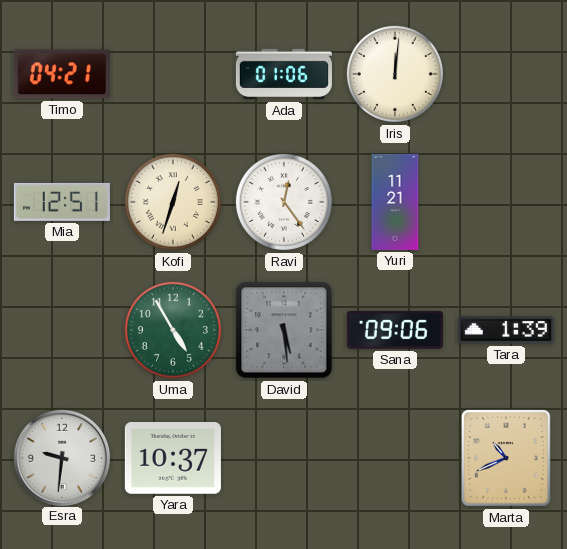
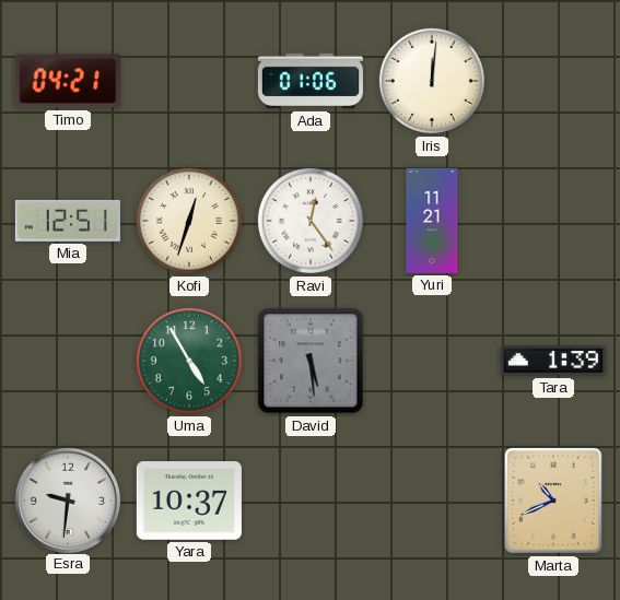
Sana: 09:06 -> none (395, 330)
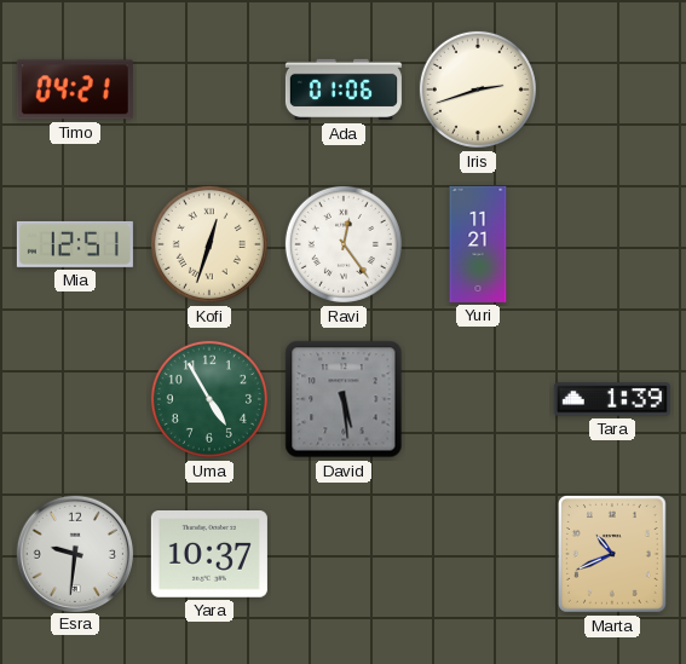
Iris: 12:01 -> 2:42 (478, 90)
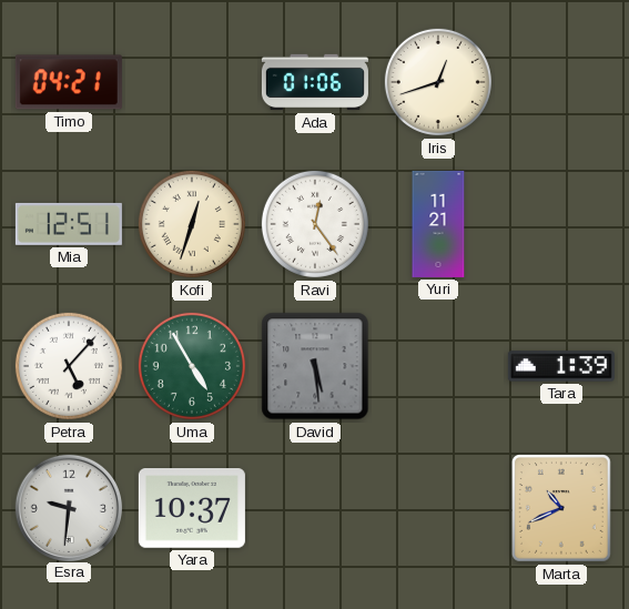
Iris: 2:42 -> 12:42 (438, 82)
Petra: none -> 5:07 (69, 366)
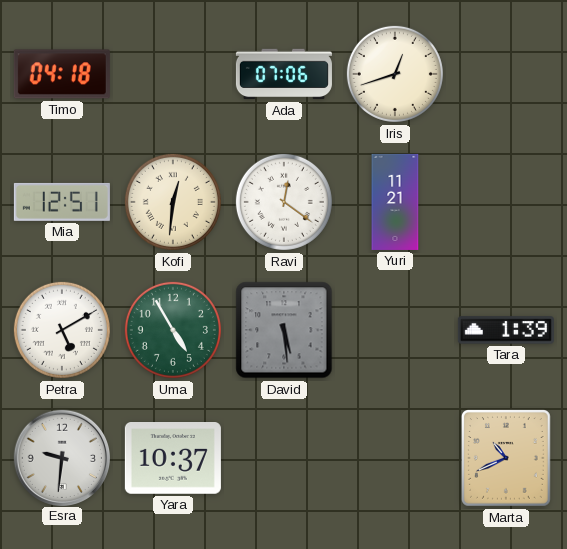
Timo: 04:21 -> 04:18 (62, 74)
Ada: 01:06 -> 07:06 (284, 74)
Kofi: 12:33 -> 12:31 (173, 202)
Ravi: 12:24 -> 12:21 (284, 202)
Petra: 5:07 -> 5:10 (62, 330)
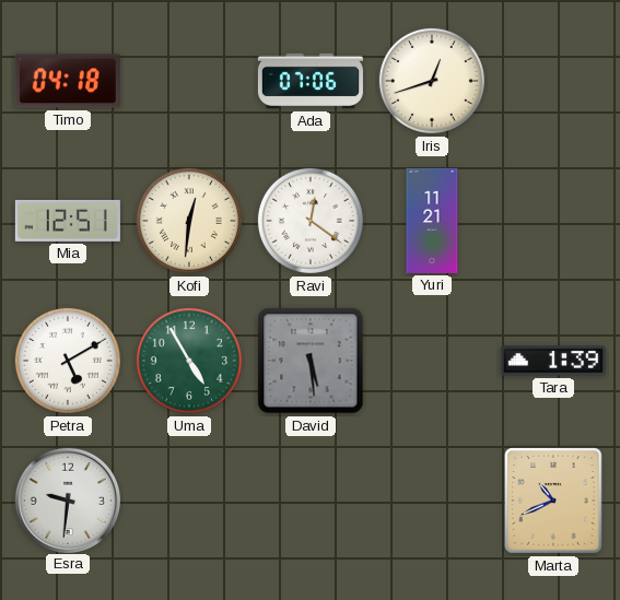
Yara: 10:37 -> none (173, 459)
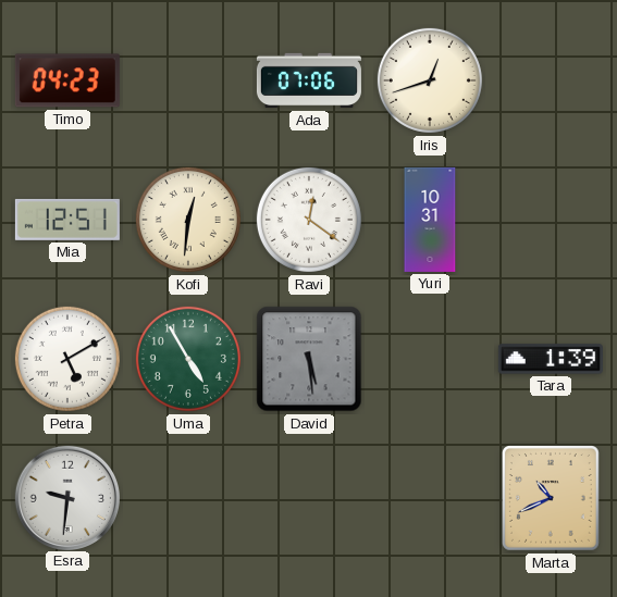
Timo: 04:18 -> 04:23 (67, 80)
Yuri: 11:21 -> 10:31 (430, 220)
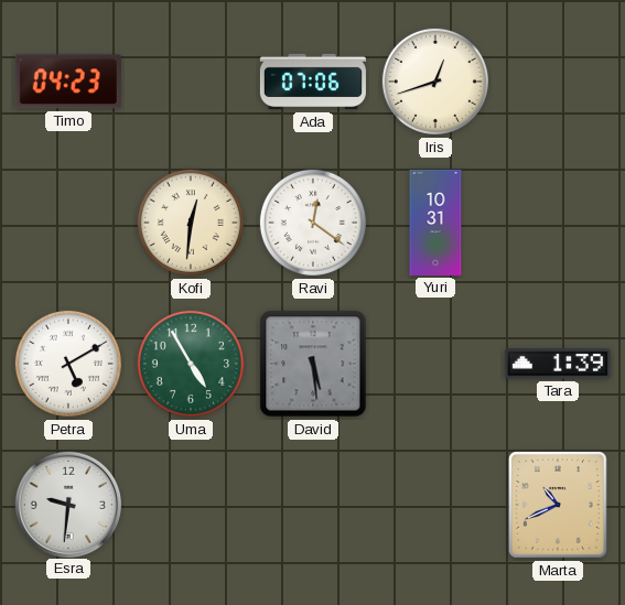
Mia: 12:51 -> none (67, 220)
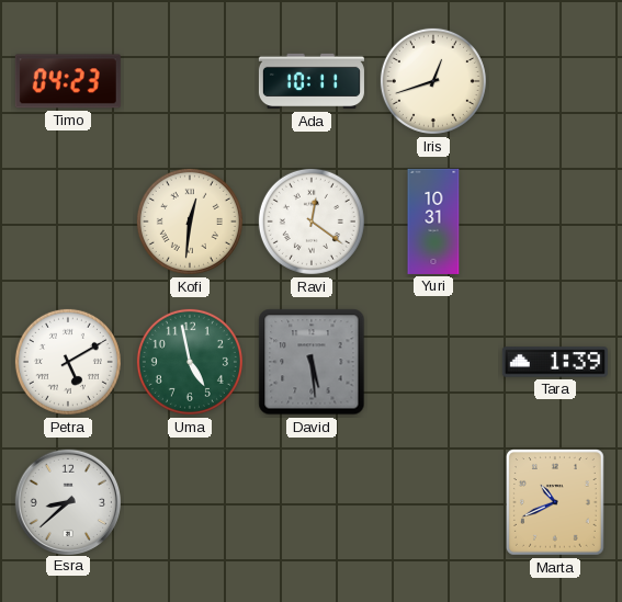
Ada: 07:06 -> 10:11 (312, 81)
Uma: 4:55 -> 4:58 (190, 362)
Esra: 9:31 -> 8:38 (67, 501)
